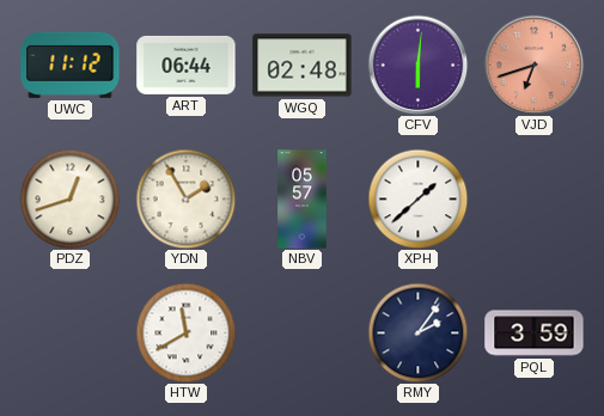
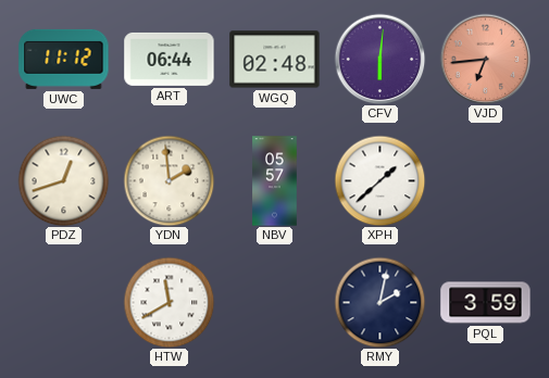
VJD: 6:42 -> 6:44 (485, 59)
YDN: 1:55 -> 1:59 (169, 180)
RMY: 2:06 -> 2:02 (379, 302)
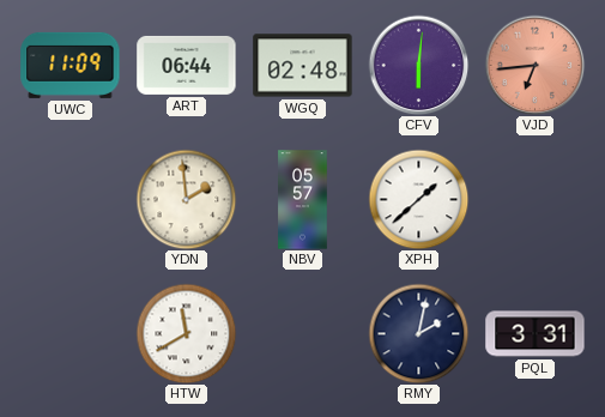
UWC: 11:12 -> 11:09 (71, 65)
PDZ: 12:42 -> none (63, 180)
PQL: 3:59 -> 3:31 (536, 334)
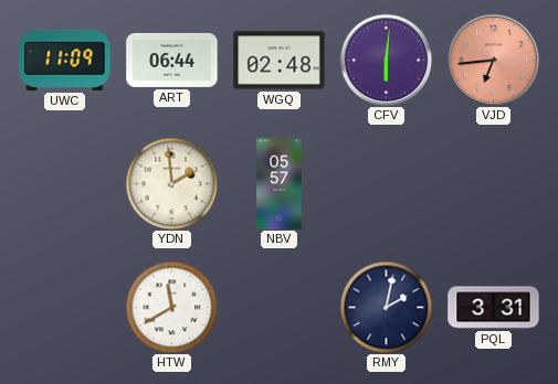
XPH: 1:38 -> none (418, 199)
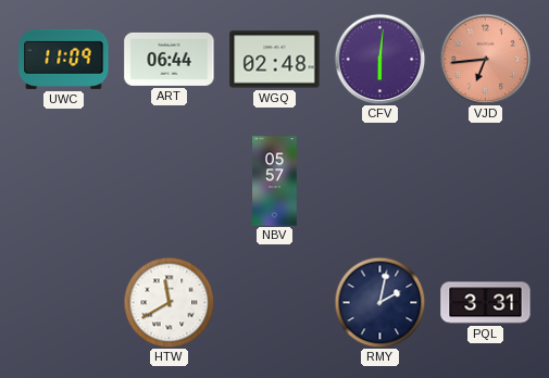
YDN: 1:59 -> none (171, 183)
